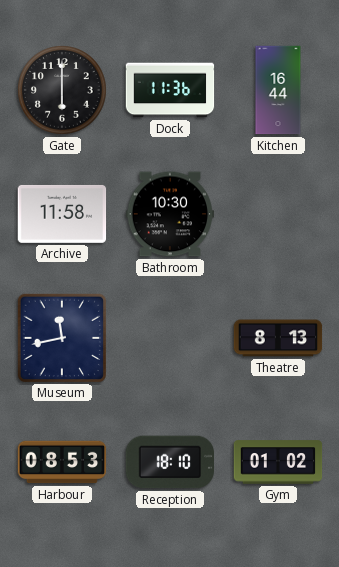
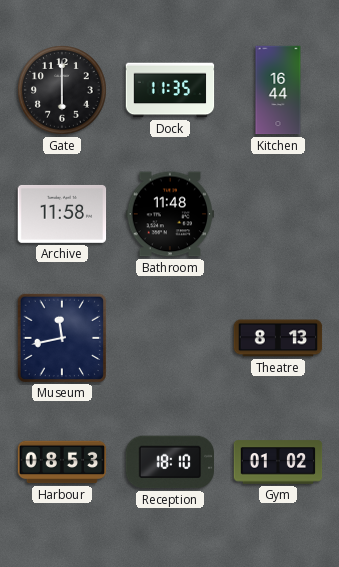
Dock: 11:36 -> 11:35 (170, 90)
Bathroom: 10:30 -> 11:48 (170, 214)
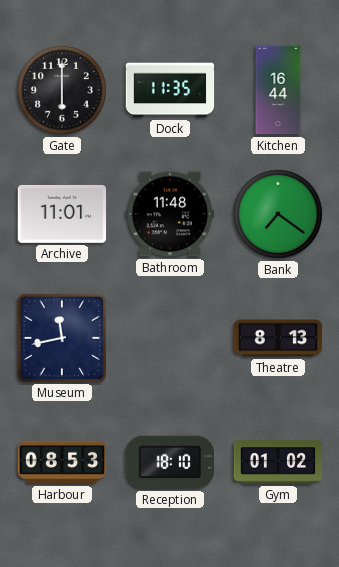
Archive: 11:58 -> 11:01 (62, 214)
Bank: none -> 7:21 (278, 214)
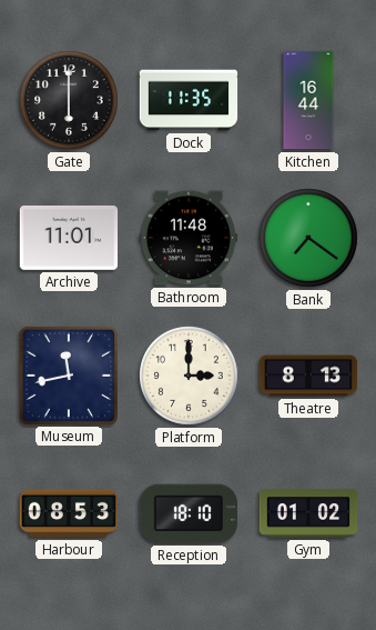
Platform: none -> 3:00 (189, 376)
